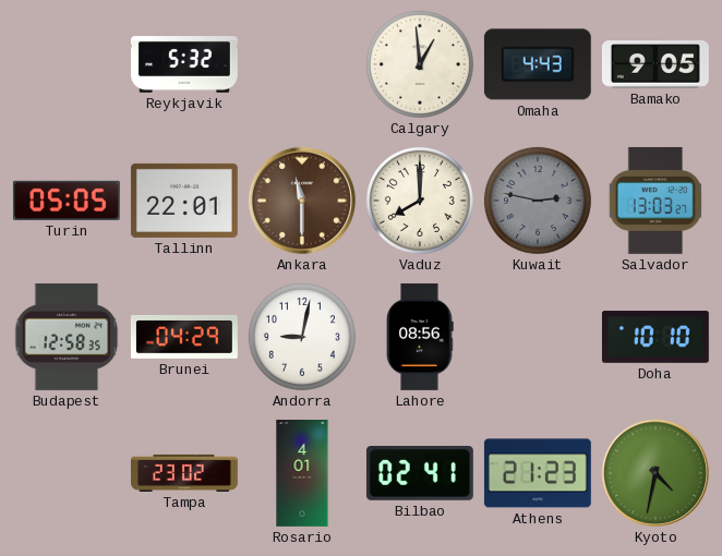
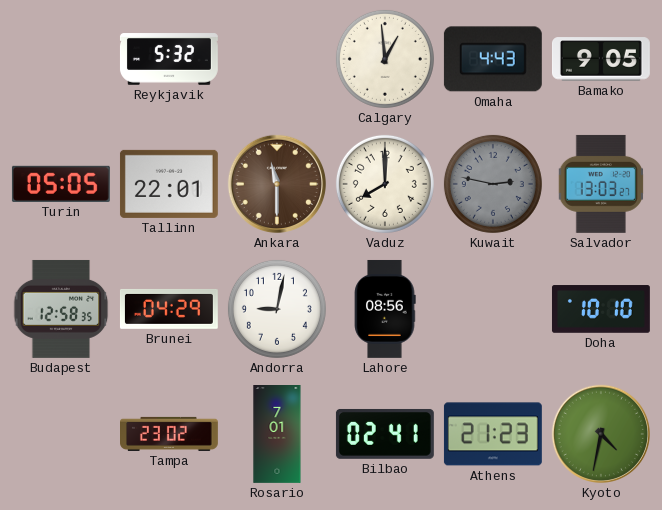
Rosario: 4:01 -> 7:01 (277, 435)
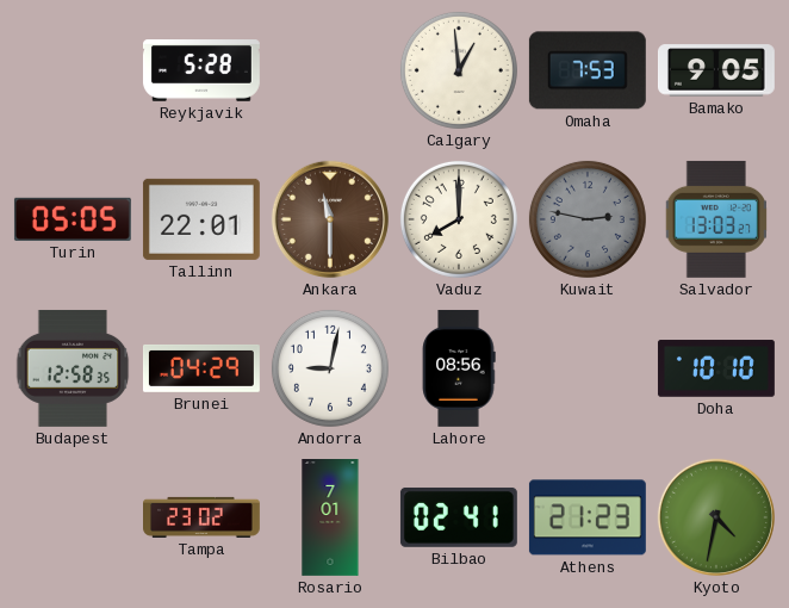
Reykjavik: 5:32 -> 5:28 (201, 70)
Omaha: 4:43 -> 7:53 (588, 70)
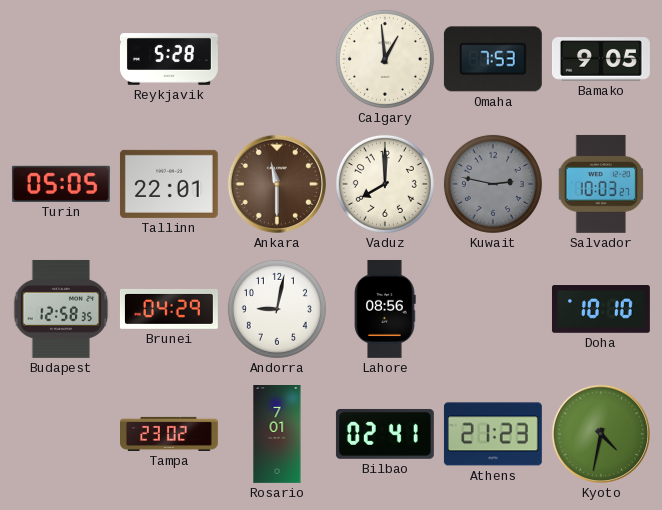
Salvador: 13:03 -> 10:03 (600, 184)
